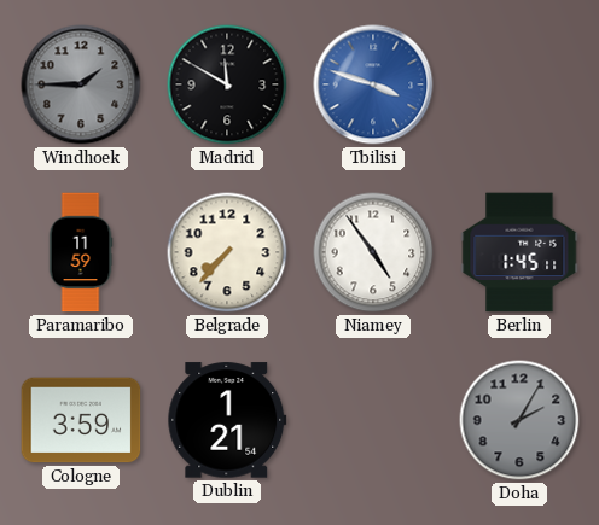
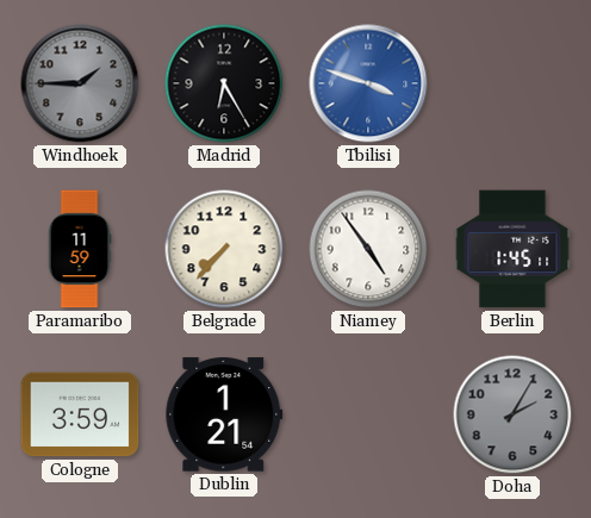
Madrid: 11:50 -> 6:25 (224, 83)
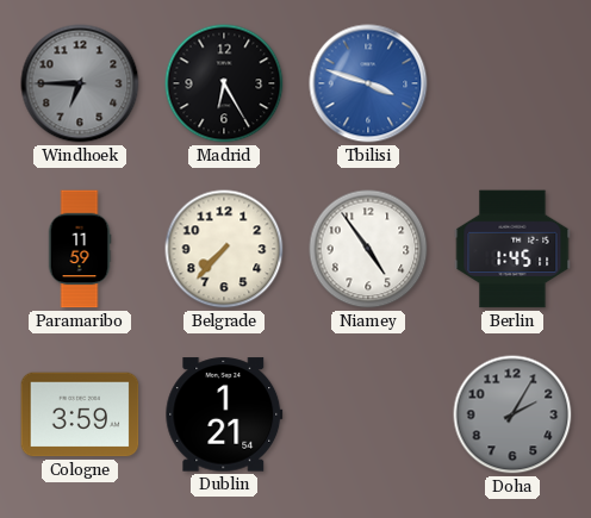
Windhoek: 1:45 -> 6:45 (80, 83)
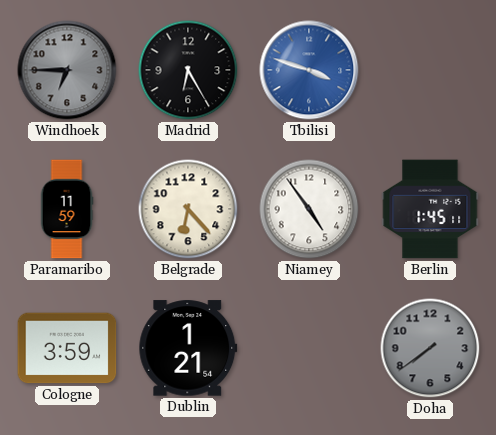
Belgrade: 7:37 -> 6:23 (188, 209)
Doha: 2:05 -> 7:39 (430, 348)
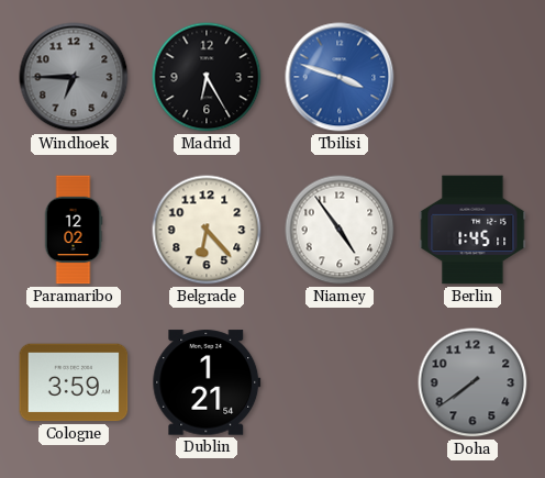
Paramaribo: 11:59 -> 12:02 (74, 230)
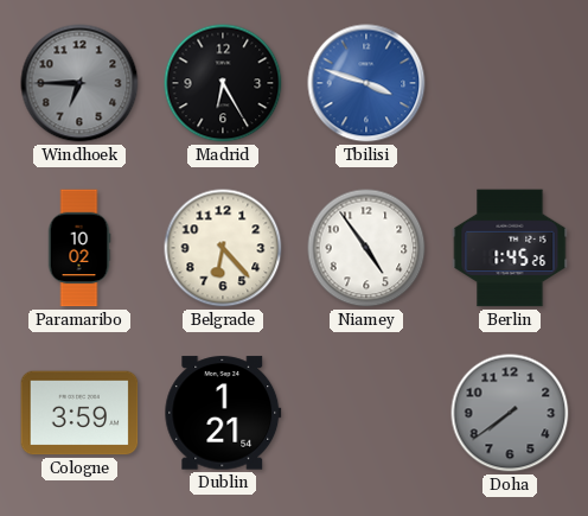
Paramaribo: 12:02 -> 10:02 (79, 248)
Berlin: 1:45:11 -> 1:45:26 (510, 248)
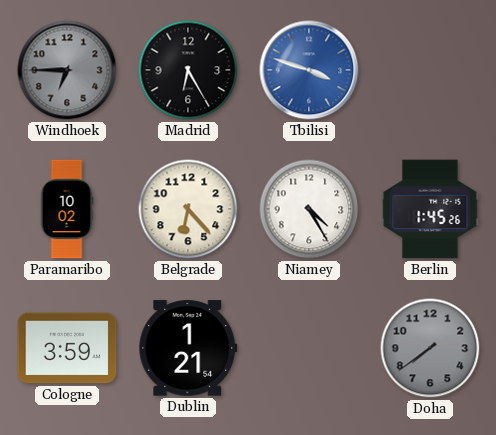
Niamey: 4:54 -> 4:25 (309, 209)
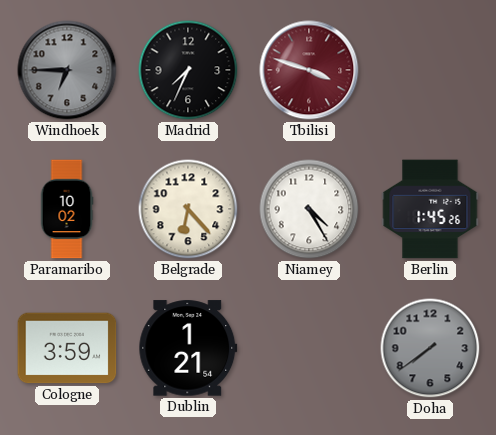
Madrid: 6:25 -> 7:34 (188, 70)
Tbilisi dial: blue -> burgundy (309, 70)
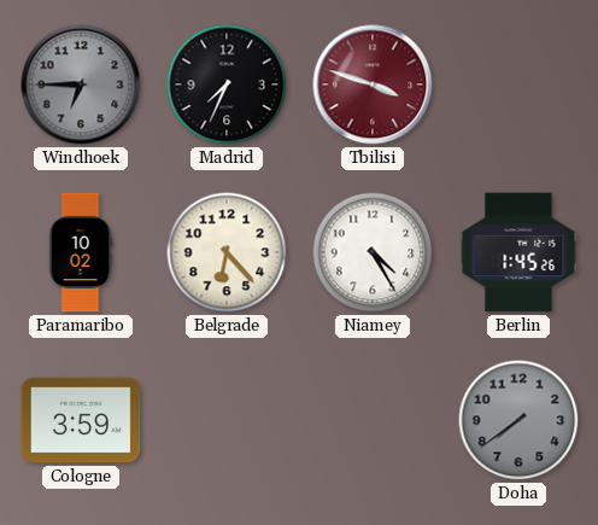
Dublin: 1:21 -> none (188, 348)
